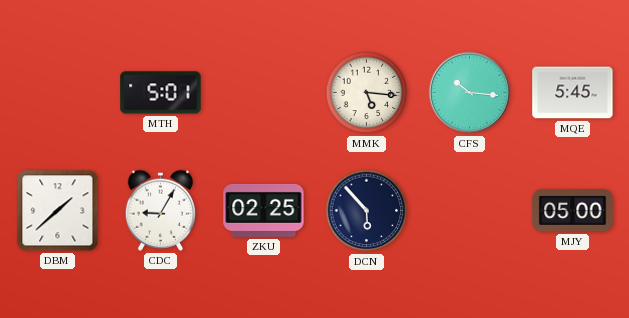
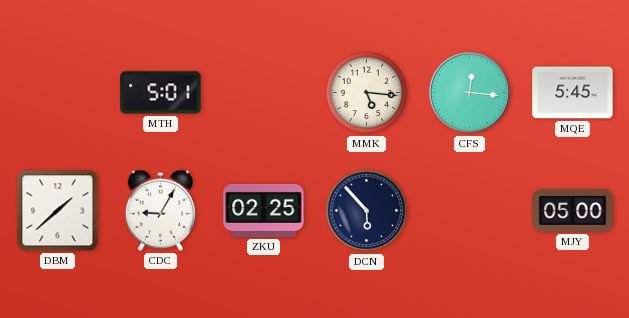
CFS: 10:16 -> 12:16 (470, 93)
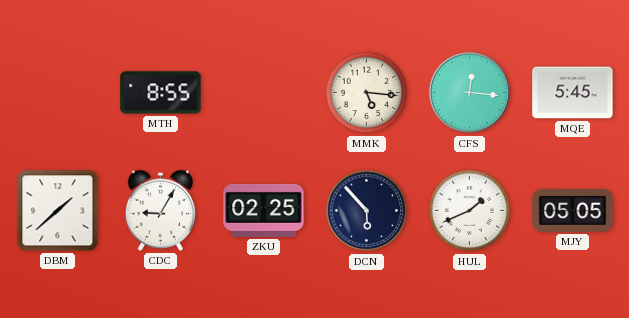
MTH: 5:01 -> 8:55 (161, 93)
HUL: none -> 1:41 (470, 211)
MJY: 05:00 -> 05:05 (573, 210)
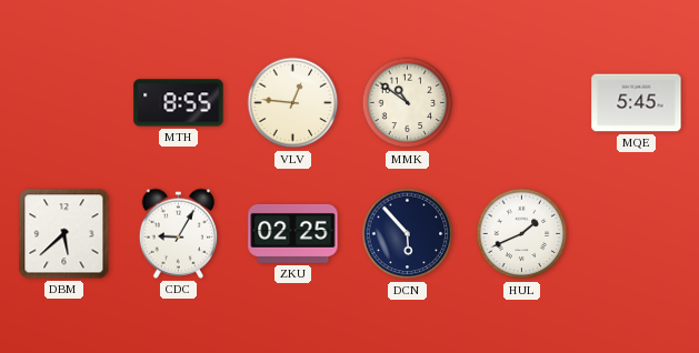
VLV: none -> 12:46 (293, 103)
MMK: 5:16 -> 10:51 (408, 103)
CFS: 12:16 -> none (470, 93)
DBM: 1:38 -> 5:38 (64, 234)
MJY: 05:05 -> none (573, 210)
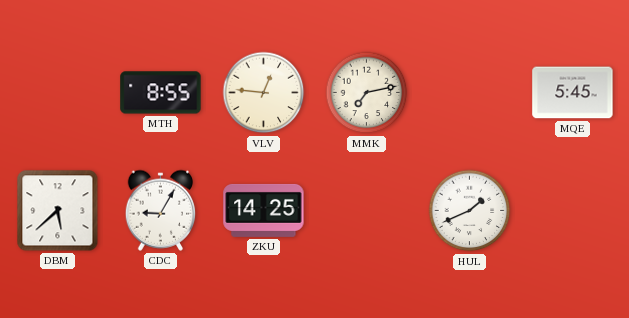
MMK: 10:51 -> 7:13 (367, 93)
ZKU: 02:25 -> 14:25 (264, 210)
DCN: 5:53 -> none (408, 234)
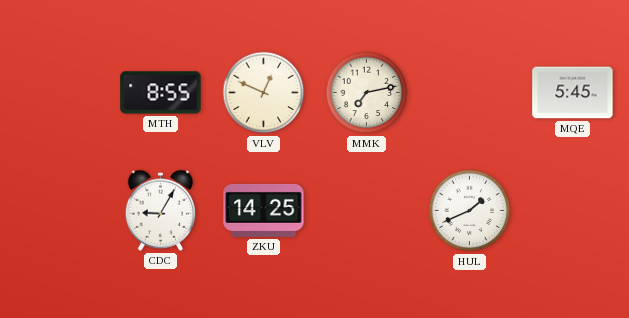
VLV: 12:46 -> 12:49 (264, 93)
DBM: 5:38 -> none (58, 211)
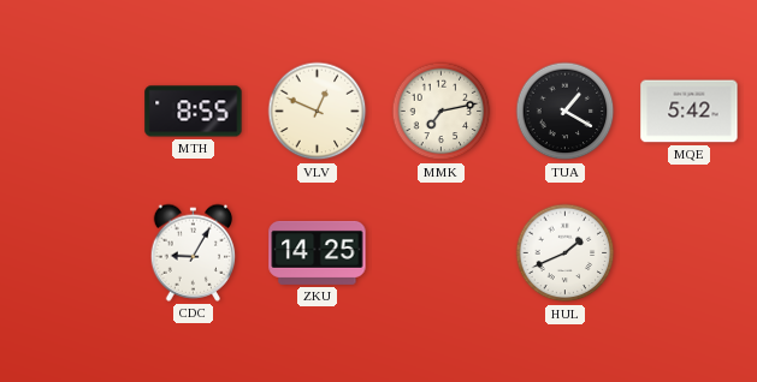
TUA: none -> 1:20 (566, 112)
MQE: 5:45 -> 5:42 (690, 112)
